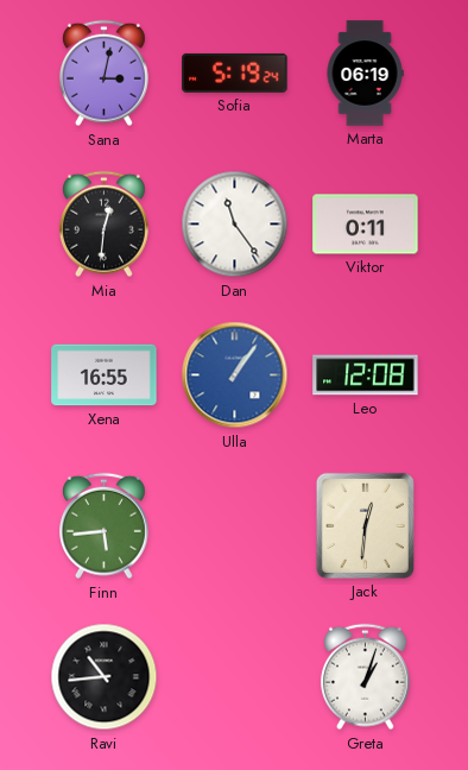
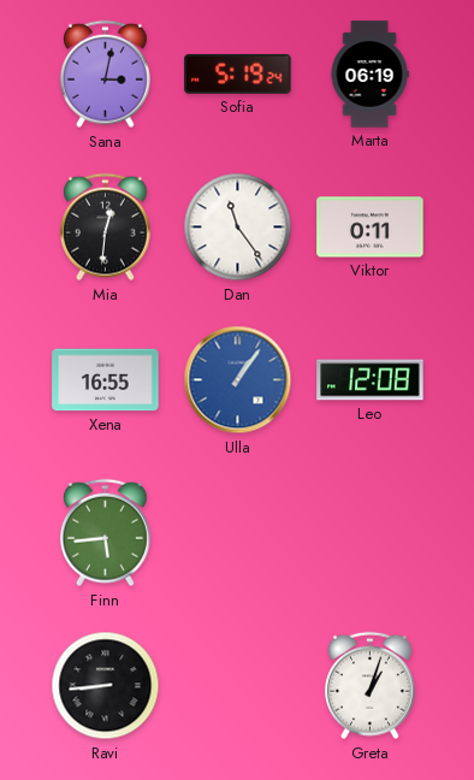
Jack: 12:31 -> none (365, 525)
Ravi: 10:44 -> 8:44 (106, 686)
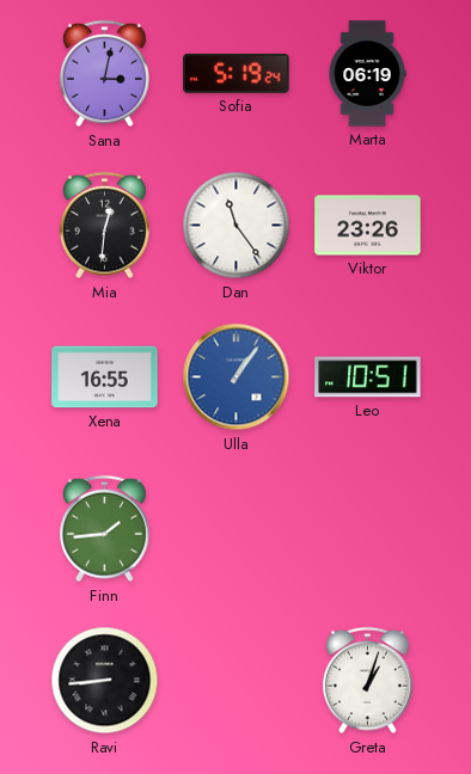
Viktor: 0:11 -> 23:26 (368, 226)
Leo: 12:08 -> 10:51 (368, 377)
Finn: 5:44 -> 1:44 (104, 529)
